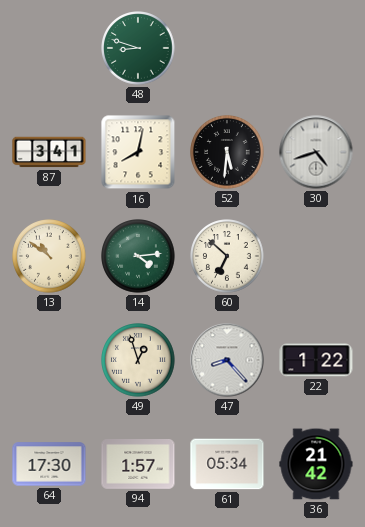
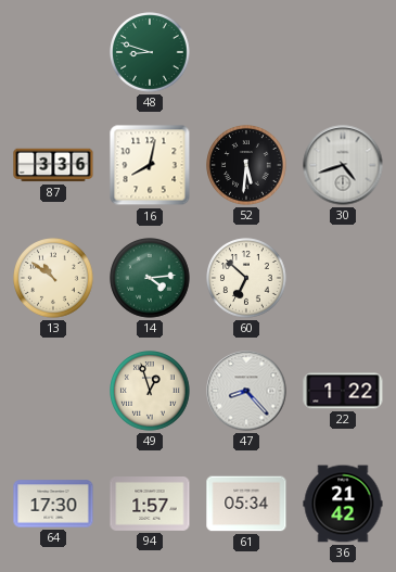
87: 3:41 -> 3:36 (53, 165)
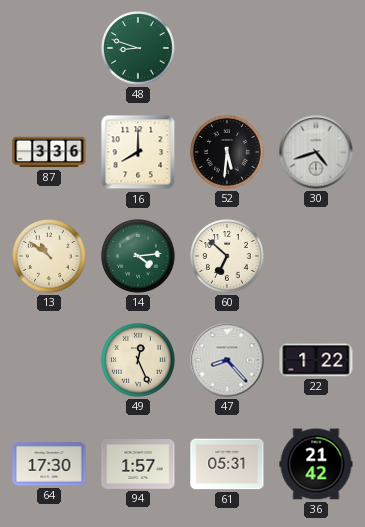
16: 8:02 -> 8:00 (138, 152)
49: 12:57 -> 12:26 (138, 360)
61: 05:34 -> 05:31 (227, 464)
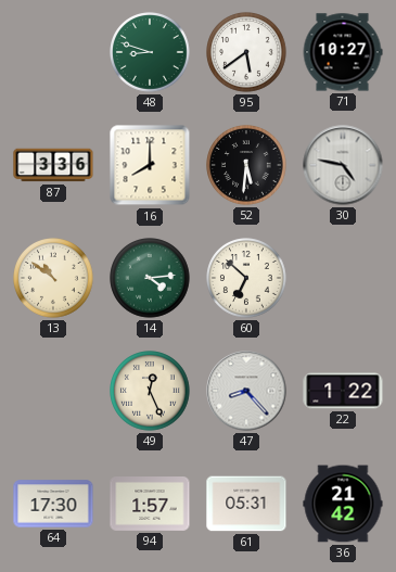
95: none -> 5:39 (246, 52)
71: none -> 10:27 (343, 52)
30: 4:42 -> 4:47 (343, 165)
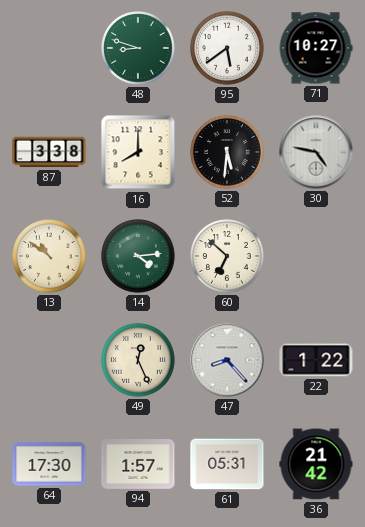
87: 3:36 -> 3:38 (49, 152)
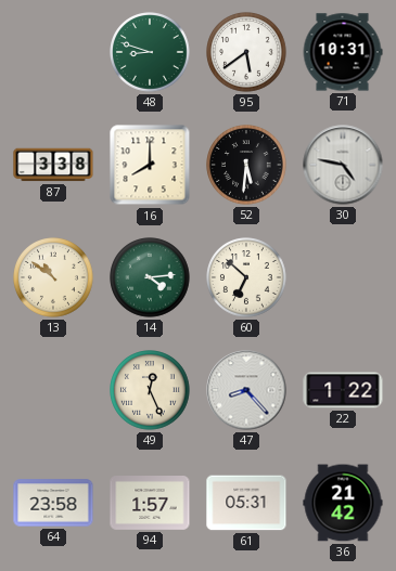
71: 10:27 -> 10:31 (343, 52)
64: 17:30 -> 23:58 (53, 503)
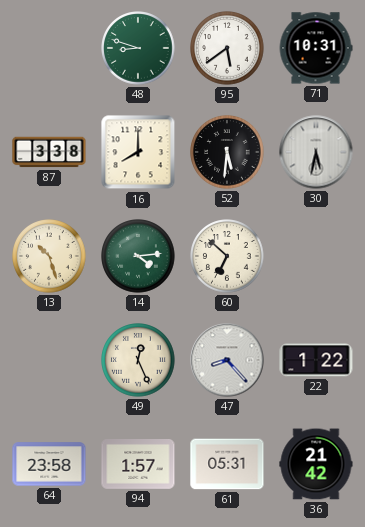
30: 4:47 -> 5:32 (316, 152)
13: 10:51 -> 10:27 (49, 256)
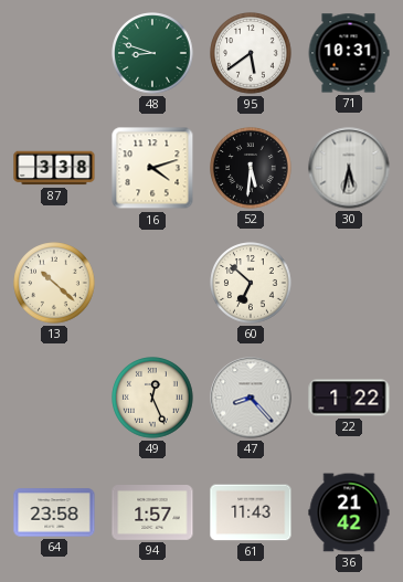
16: 8:00 -> 4:12 (152, 168)
13: 10:27 -> 10:22 (54, 283)
14: 4:14 -> none (138, 256)
61: 05:31 -> 11:43 (251, 512)
